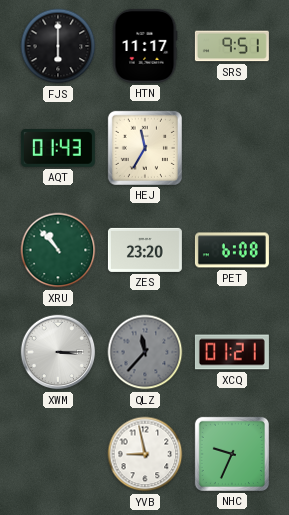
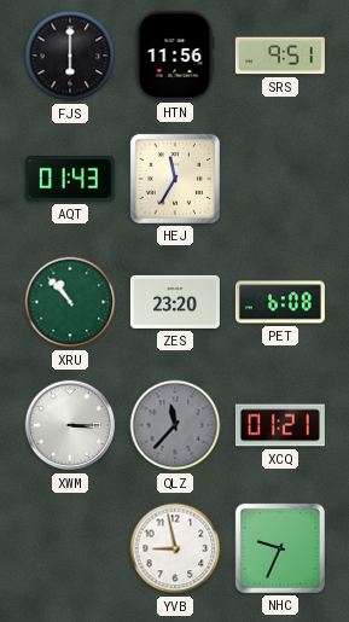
HTN: 11:17 -> 11:56 (175, 56)
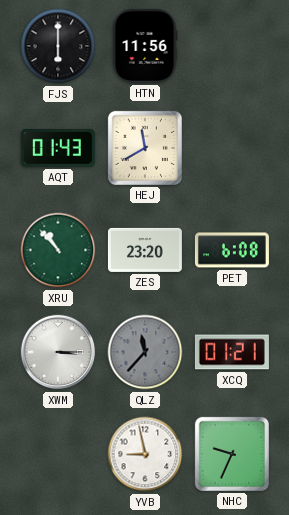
SRS: 9:51 -> none (280, 56)
HEJ: 11:35 -> 11:40 (145, 148)
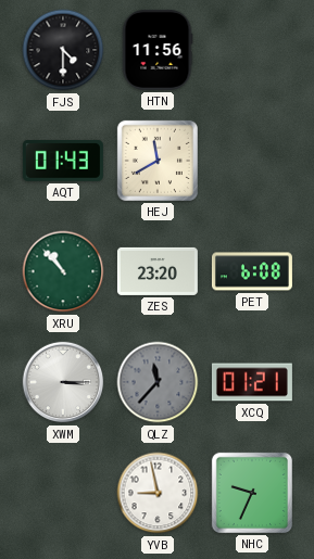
FJS: 6:00 -> 4:30 (63, 50)
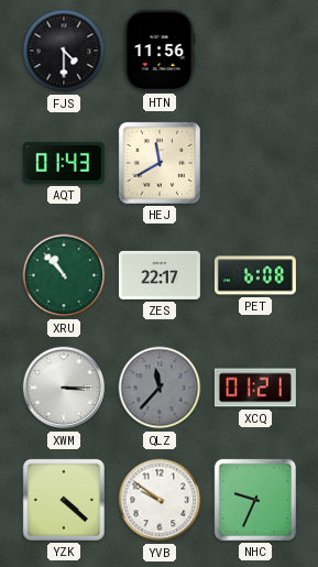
ZES: 23:20 -> 22:17 (160, 275)
YZK: none -> 4:22 (64, 500)
YVB: 8:58 -> 9:51 (160, 500)
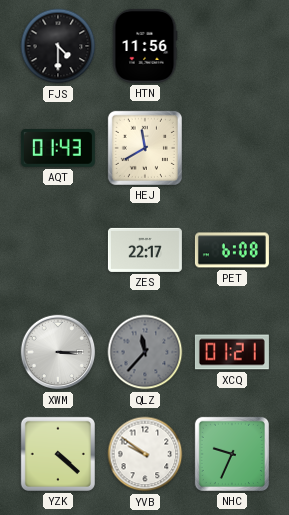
XRU: 10:53 -> none (64, 275)
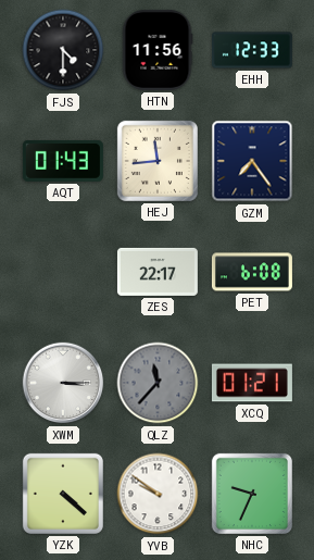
EHH: none -> 12:33 (252, 50)
HEJ: 11:40 -> 11:44 (158, 161)
GZM: none -> 7:24 (252, 161)
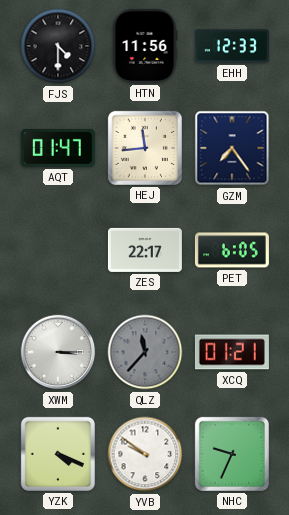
AQT: 01:43 -> 01:47 (58, 149)
PET: 6:08 -> 6:05 (232, 250)
YZK: 4:22 -> 4:19 (58, 454)
